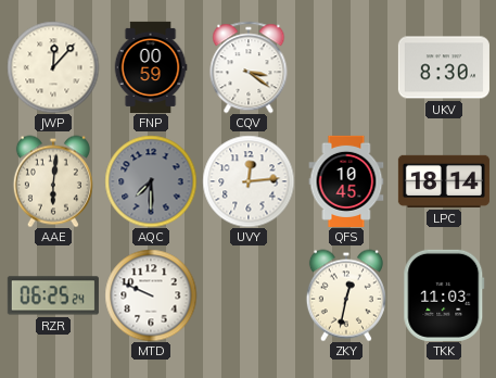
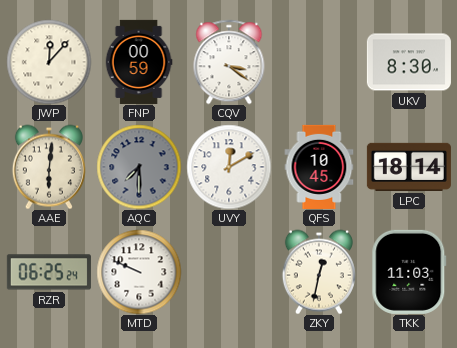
UVY: 12:14 -> 12:10 (229, 167)
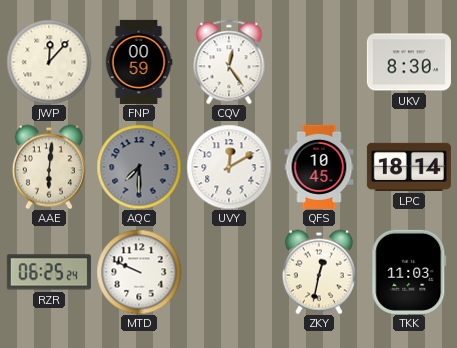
CQV: 3:21 -> 12:24 (229, 62)
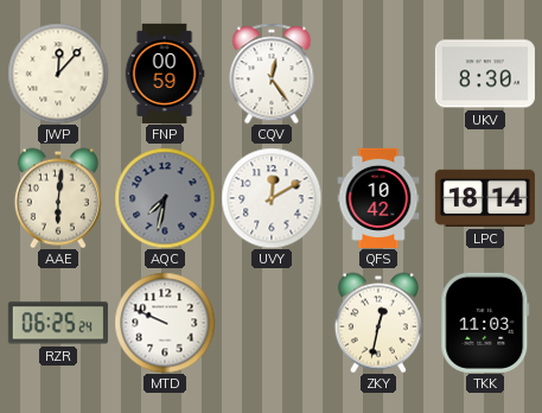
AQC: 7:30 -> 7:32 (165, 198)
QFS: 10:45 -> 10:42 (378, 198)
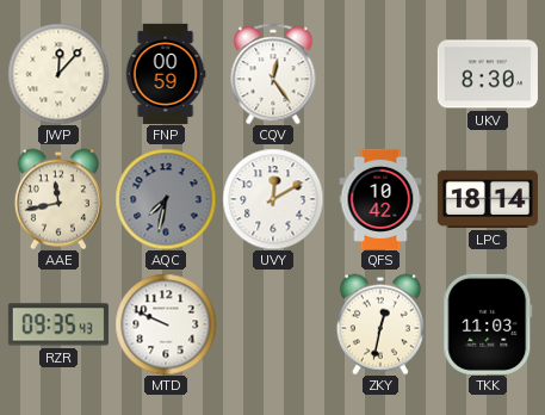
AAE: 6:01 -> 11:43 (58, 199)
RZR: 06:25 -> 09:35 (58, 324)
